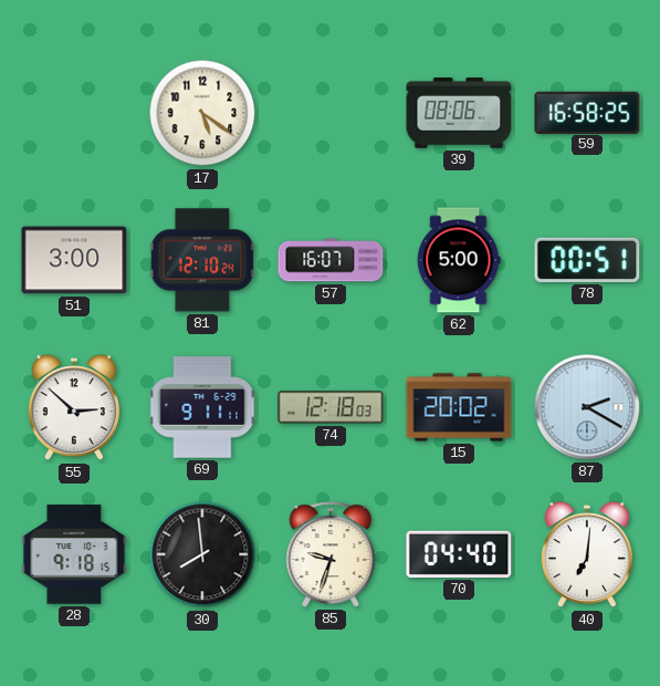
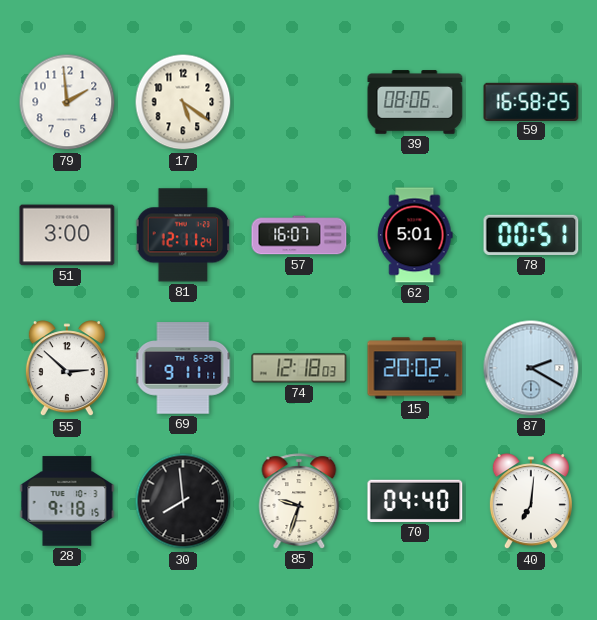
79: none -> 1:59 (67, 102)
81: 12:10 -> 12:11 (183, 235)
62: 5:00 -> 5:01 (415, 235)
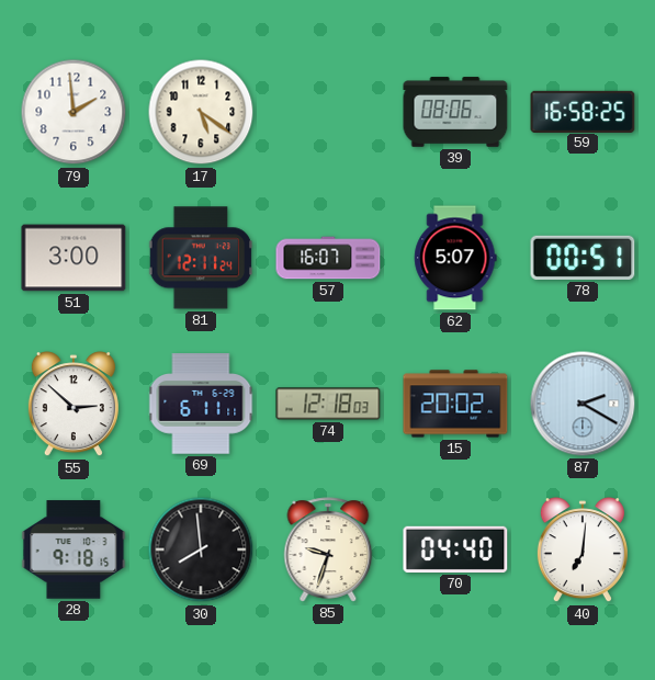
62: 5:01 -> 5:07 (455, 258)
69: 9:11 -> 6:11 (201, 404)
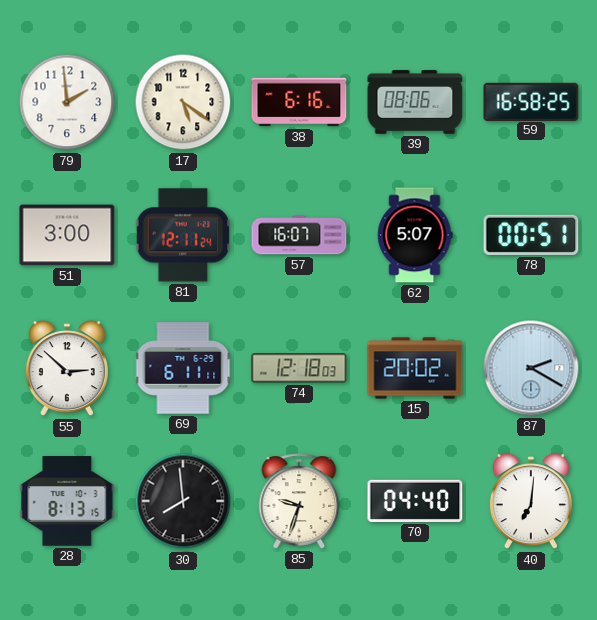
38: none -> 6:16 (299, 102)
28: 9:18 -> 8:13 (67, 501)
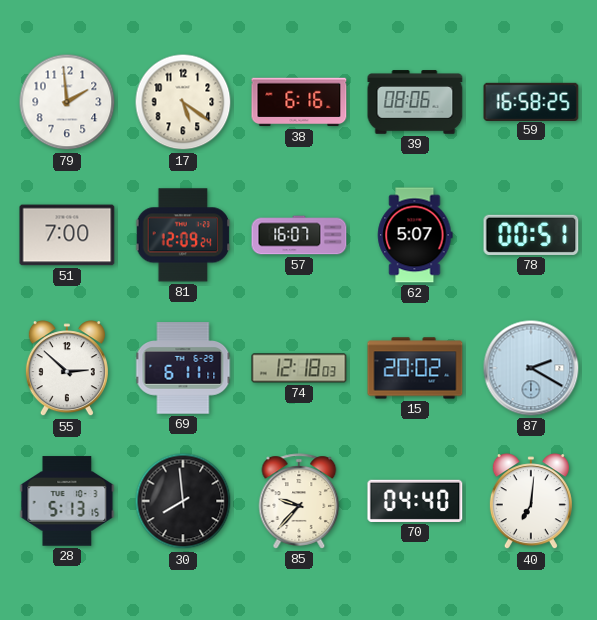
51: 3:00 -> 7:00 (67, 235)
81: 12:11 -> 12:09 (183, 235)
28: 8:13 -> 5:13 (67, 501)
85: 9:33 -> 9:37 (299, 501)
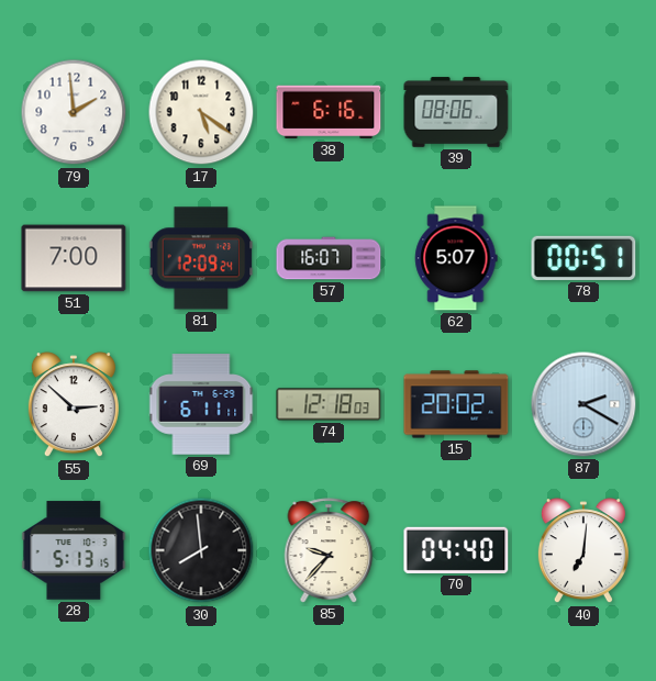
59: 16:58 -> none (531, 101)
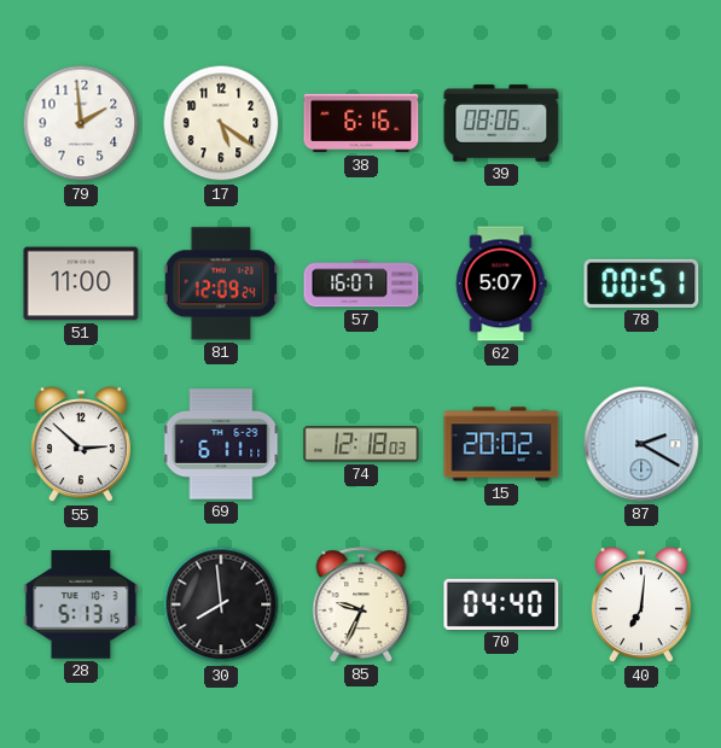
51: 7:00 -> 11:00 (81, 284)
85: 9:37 -> 9:34 (361, 604)
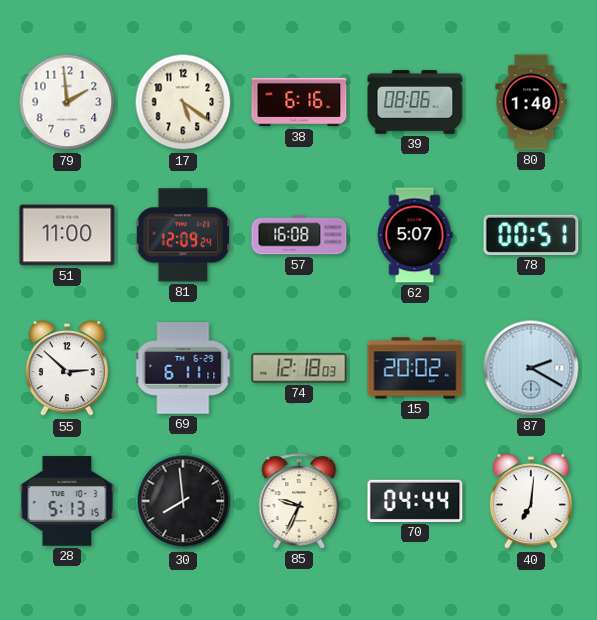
80: none -> 1:40 (531, 102)
57: 16:07 -> 16:08 (299, 235)
70: 04:40 -> 04:44 (415, 501)
